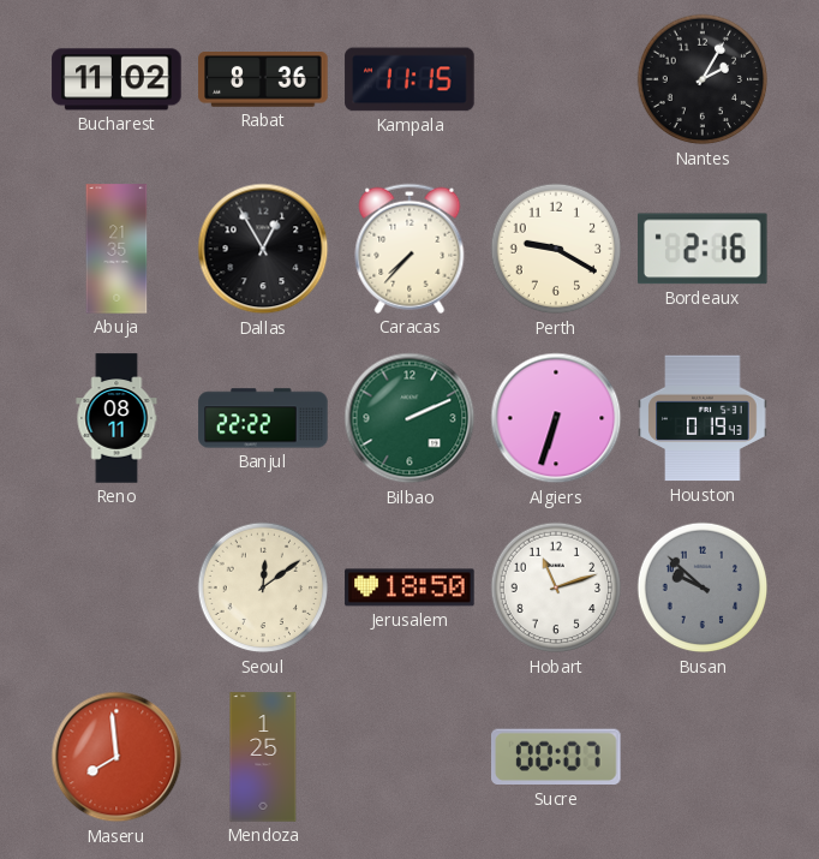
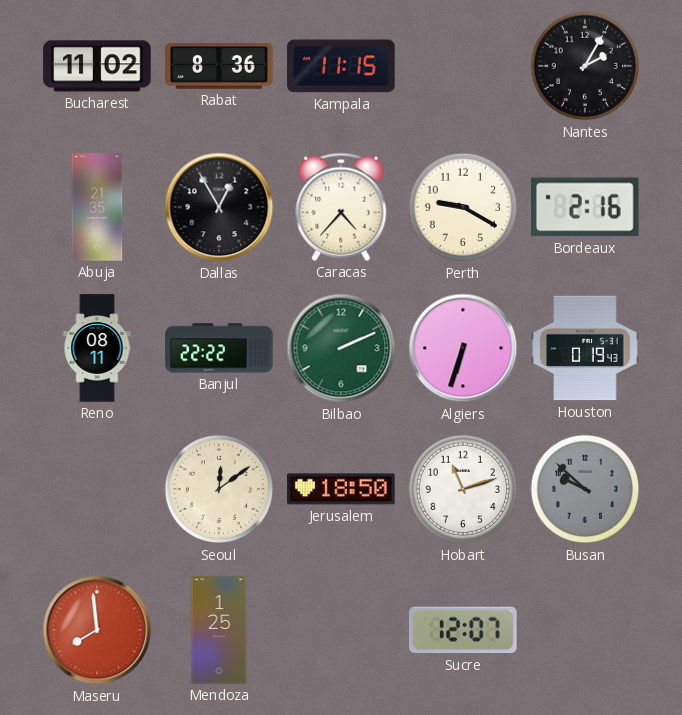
Caracas: 7:37 -> 4:37 (341, 207)
Sucre: 00:07 -> 12:07 (464, 630)
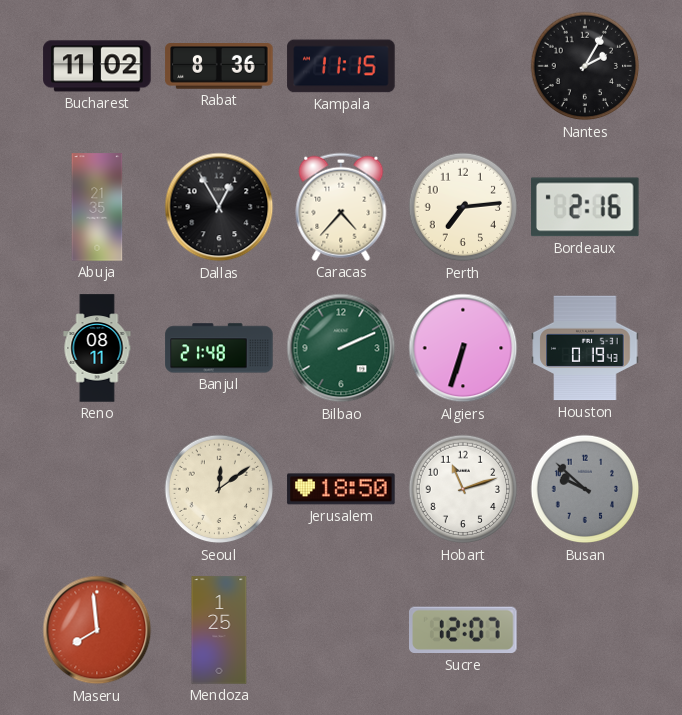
Perth: 9:20 -> 7:14 (463, 207)
Banjul: 22:22 -> 21:48 (219, 348)
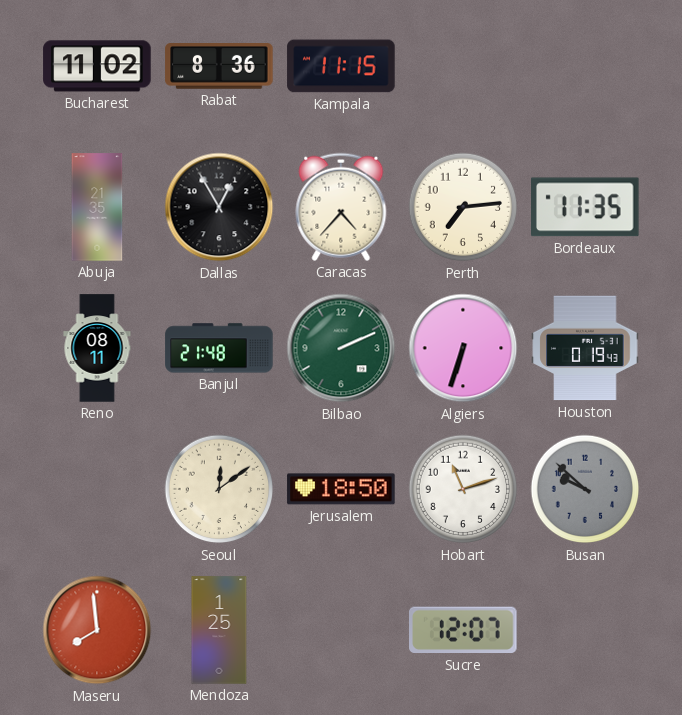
Nantes: 2:05 -> none (585, 66)
Bordeaux: 2:16 -> 11:35 (586, 207)
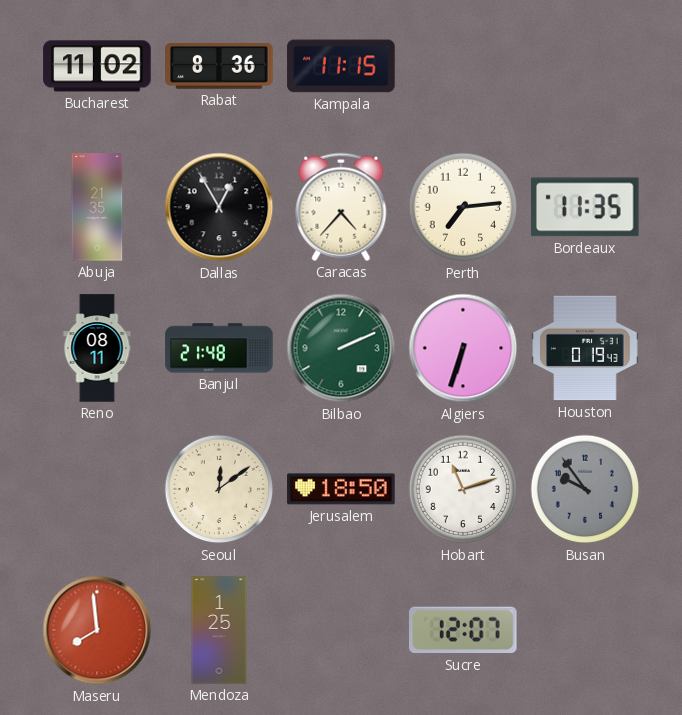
Busan: 9:52 -> 9:54 (585, 489)
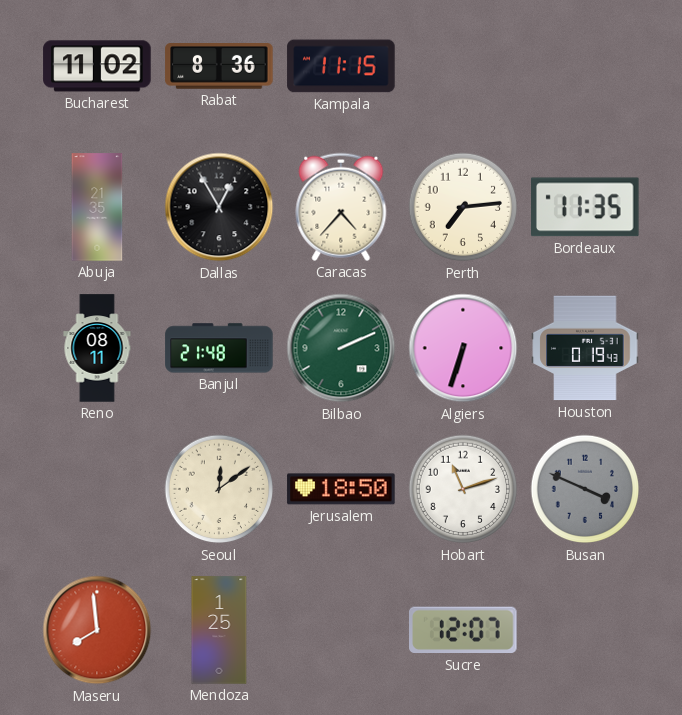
Busan: 9:54 -> 3:49 (585, 489)
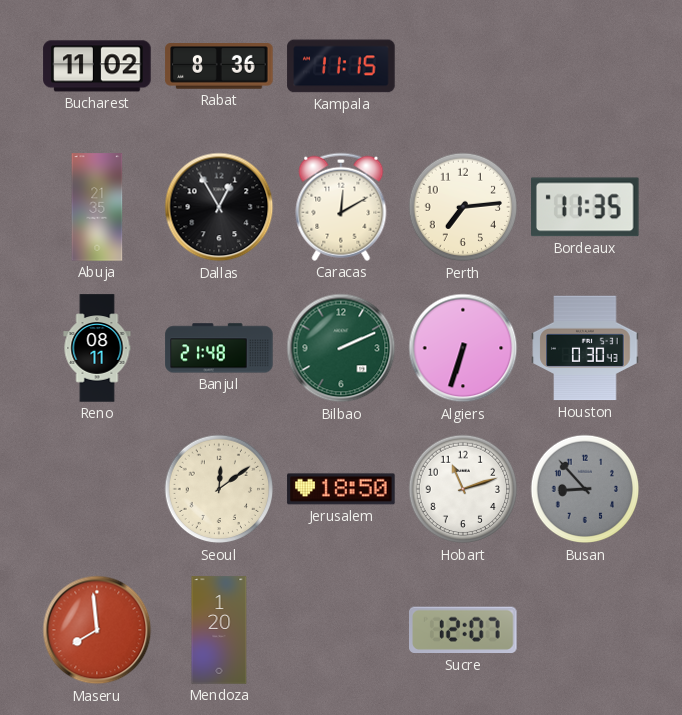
Caracas: 4:37 -> 12:10 (341, 207)
Houston: 0:19 -> 0:30 (585, 348)
Busan: 3:49 -> 8:53 (585, 489)
Mendoza: 1:25 -> 1:20 (219, 630)
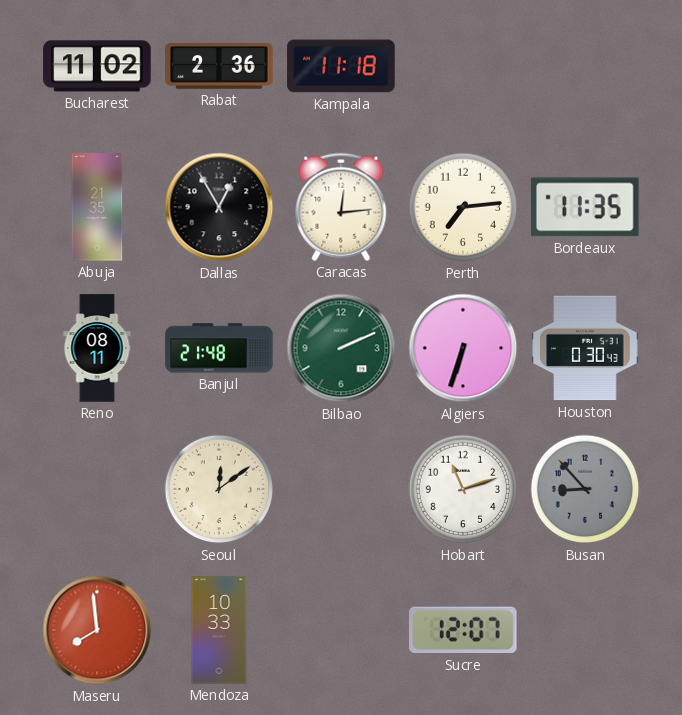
Rabat: 8:36 -> 2:36 (219, 67)
Kampala: 11:15 -> 11:18 (341, 66)
Caracas: 12:10 -> 12:14 (341, 207)
Jerusalem: 18:50 -> none (341, 489)
Mendoza: 1:20 -> 10:33 (219, 630)
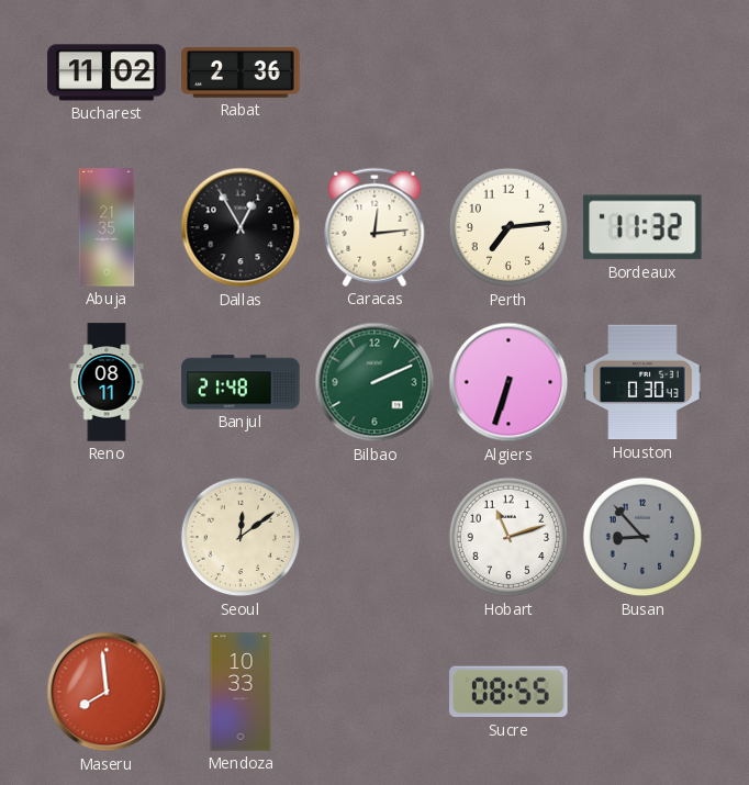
Kampala: 11:18 -> none (341, 66)
Bordeaux: 11:35 -> 11:32 (644, 227)
Sucre: 12:07 -> 08:55 (510, 692)
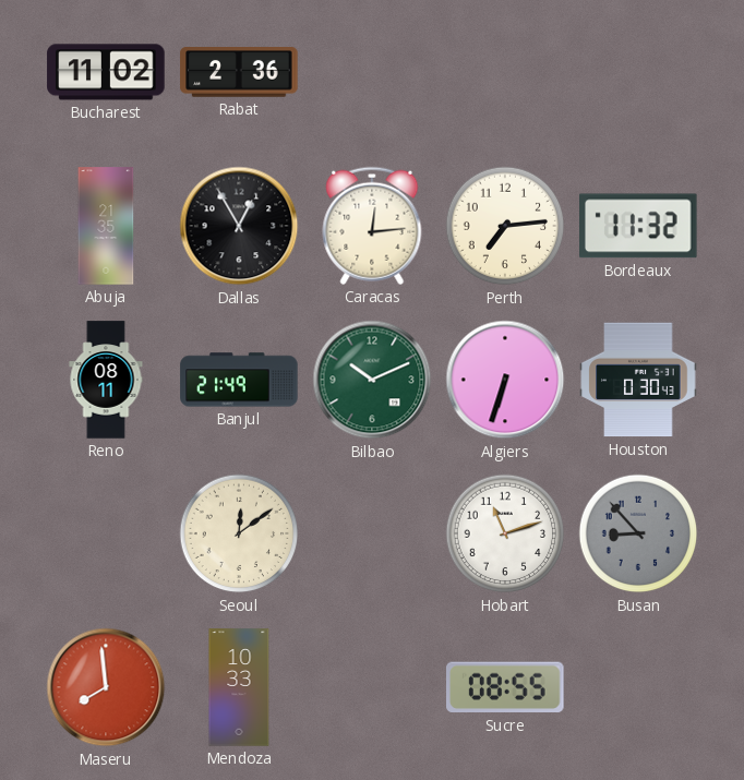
Banjul: 21:48 -> 21:49 (239, 380)
Bilbao: 2:11 -> 10:11 (372, 380)
